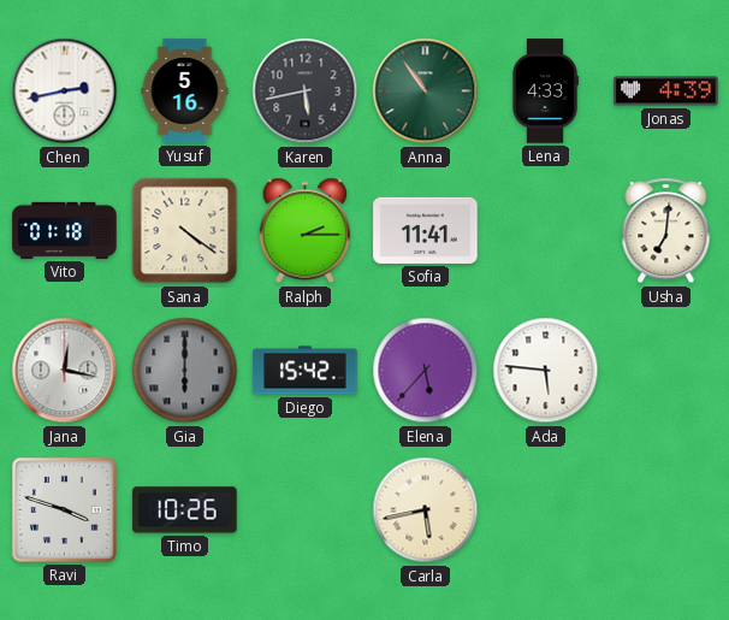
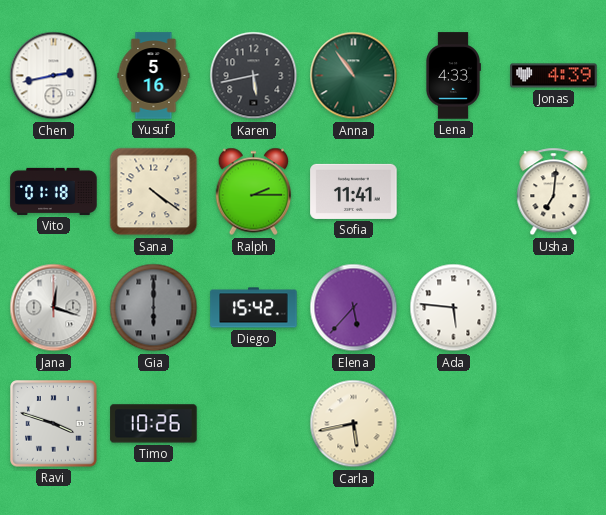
Jana: 12:17 -> 12:18 (54, 308)
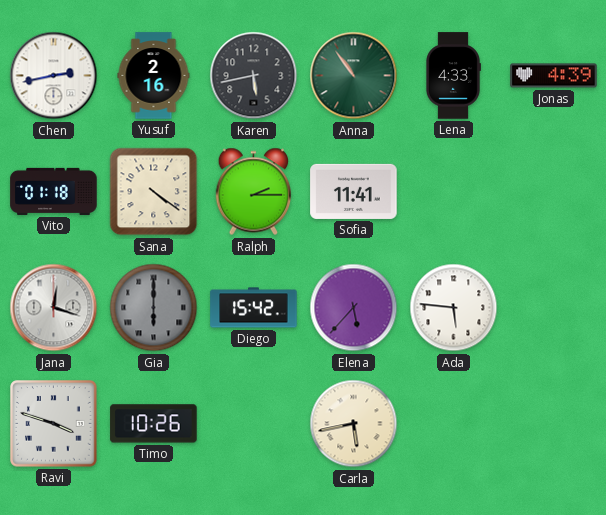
Yusuf: 5:16 -> 2:16 (154, 76)
Usha: 7:01 -> none (554, 192)
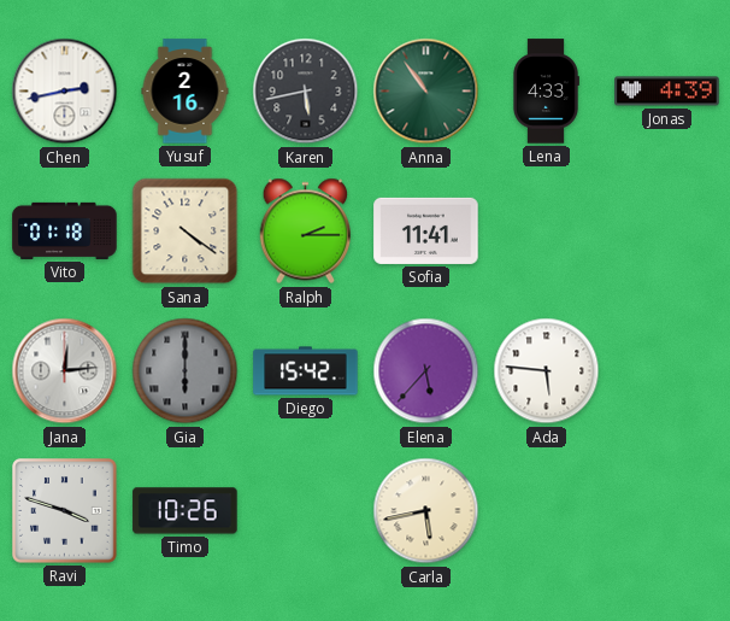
Jana: 12:18 -> 12:14 (65, 371)
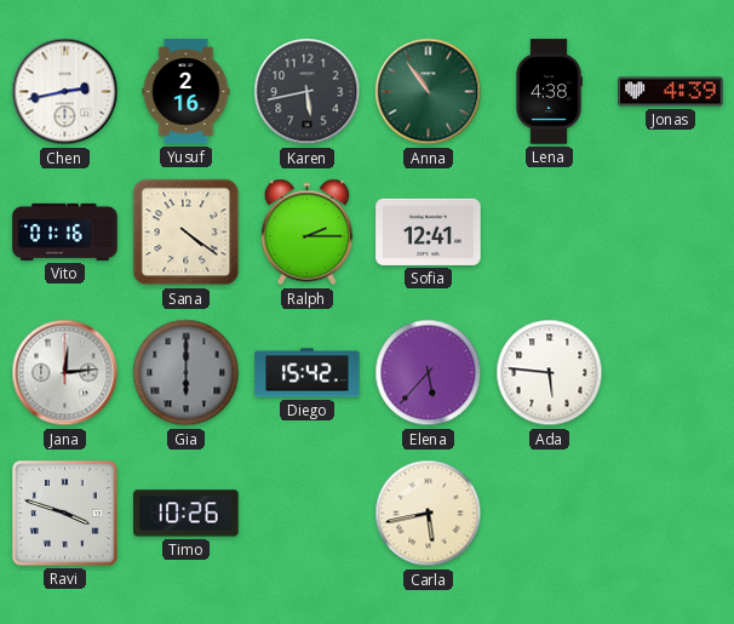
Lena: 4:33 -> 4:38 (549, 92)
Vito: 01:18 -> 01:16 (65, 231)
Sofia: 11:41 -> 12:41 (429, 231)
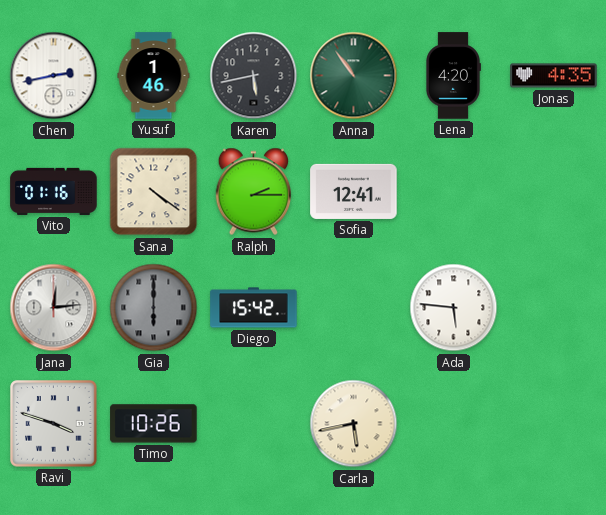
Yusuf: 2:16 -> 1:46 (154, 76)
Lena: 4:38 -> 4:20 (453, 76)
Jonas: 4:39 -> 4:35 (554, 76)
Elena: 5:37 -> none (429, 373)
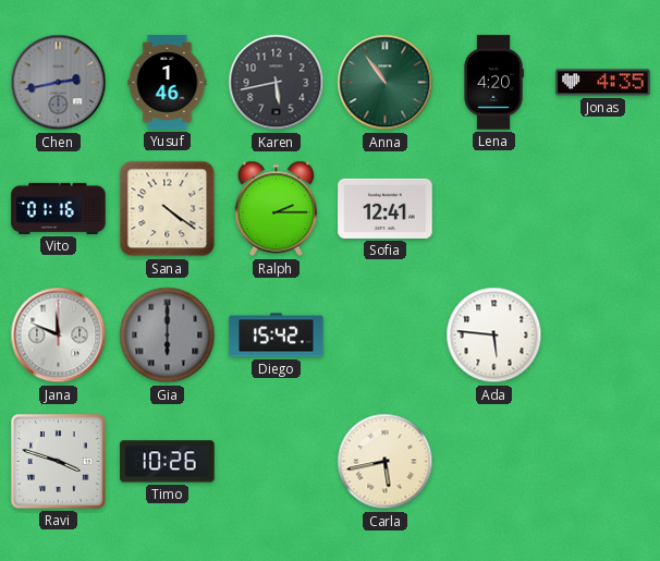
Chen dial: white -> grey (59, 83)
Jana: 12:14 -> 11:49 (59, 336)
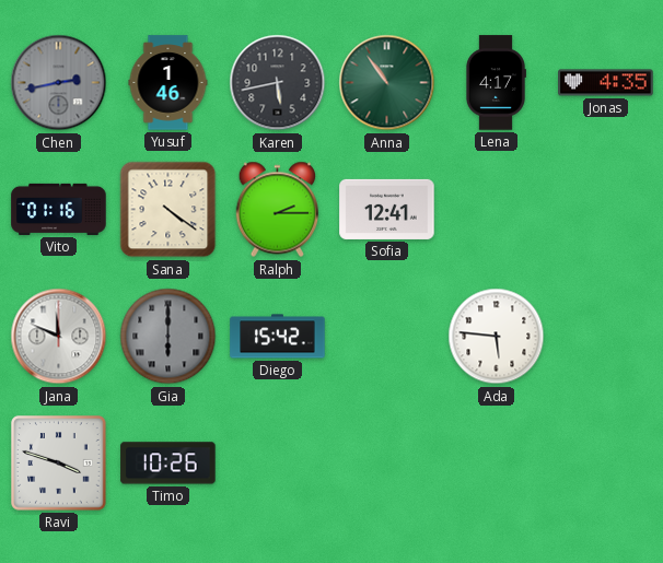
Lena: 4:20 -> 4:17 (496, 83)
Carla: 5:43 -> none (386, 462)
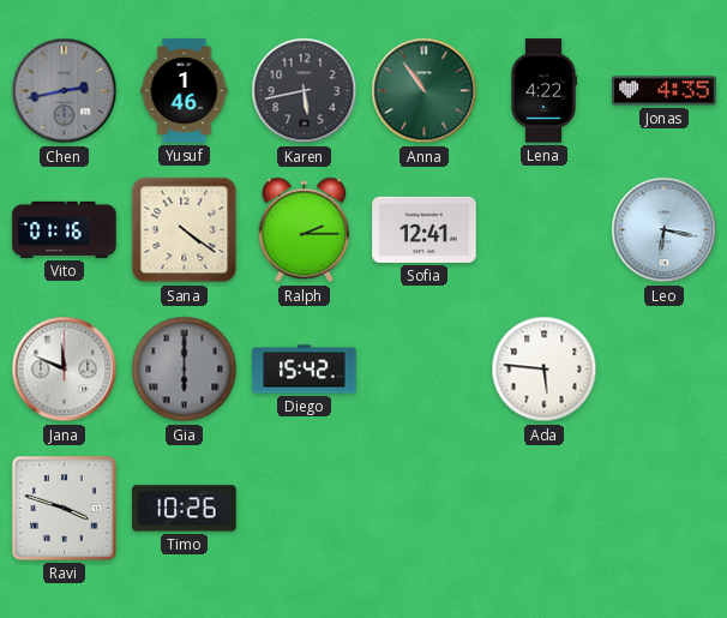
Lena: 4:17 -> 4:22 (543, 91)
Leo: none -> 6:17 (665, 230)
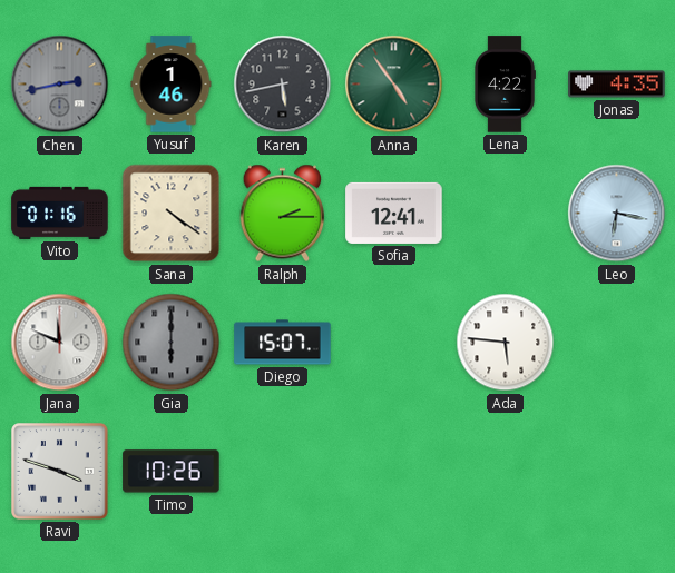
Anna: 10:54 -> 4:54 (394, 85)
Diego: 15:42 -> 15:07 (283, 343)
